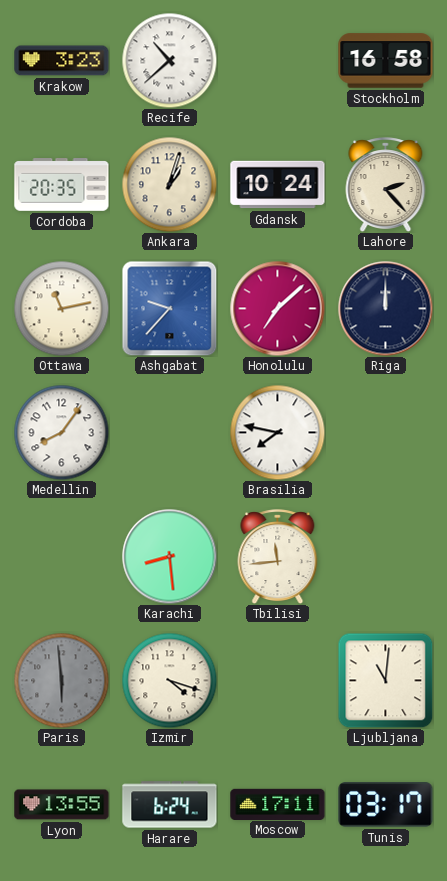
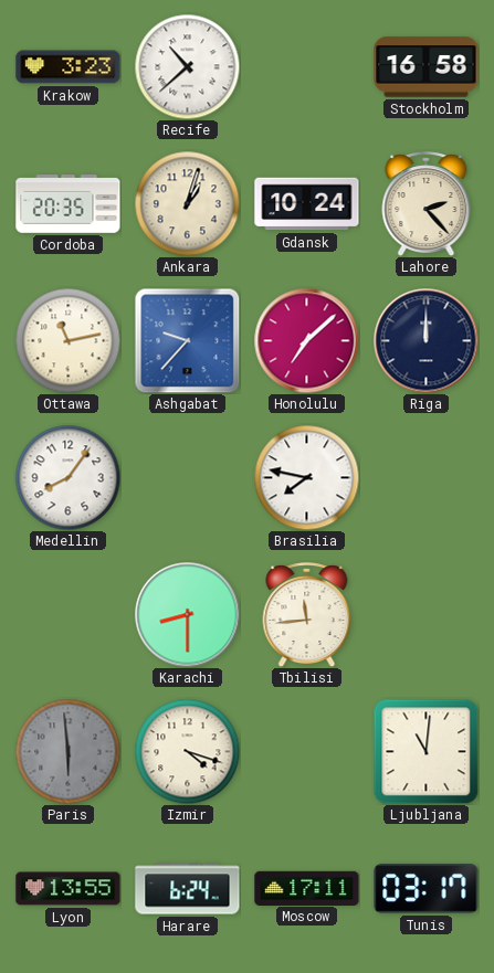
Karachi: 8:29 -> 8:30 (187, 614)
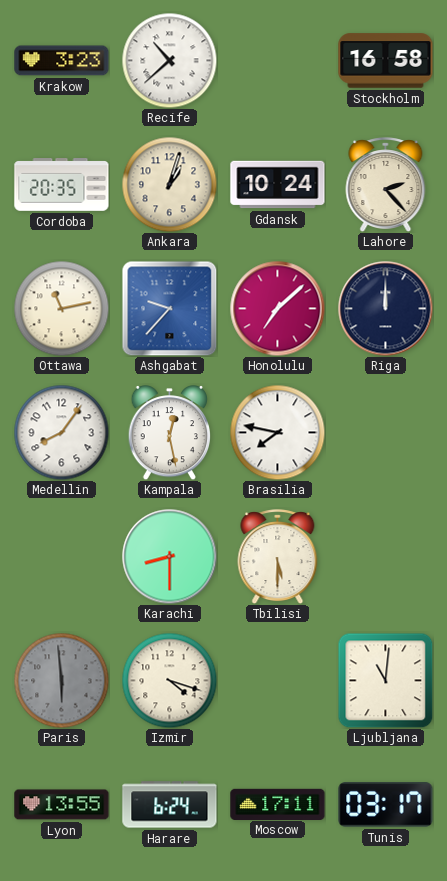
Kampala: none -> 12:28 (169, 433)
Tbilisi: 11:44 -> 5:30 (278, 557)
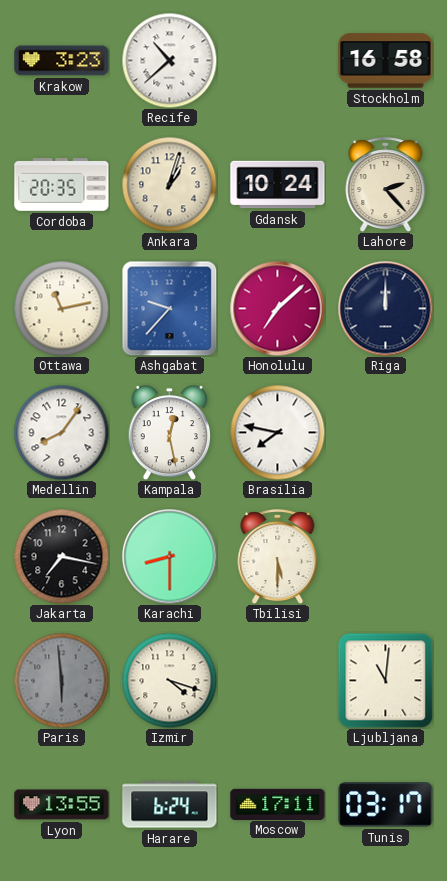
Jakarta: none -> 7:17 (61, 556)
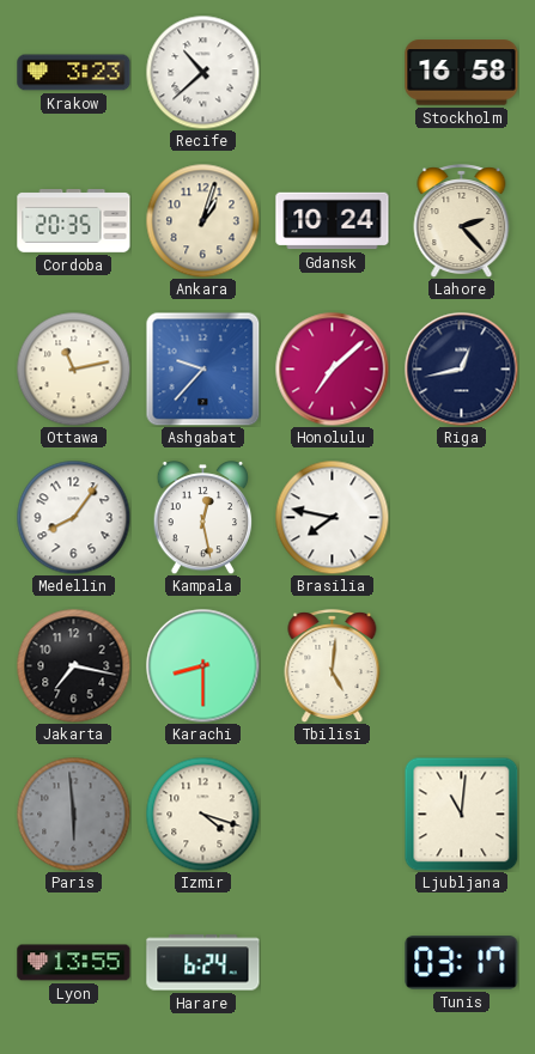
Riga: 12:00 -> 12:43 (461, 368)
Tbilisi: 5:30 -> 5:01 (333, 666)
Moscow: 17:11 -> none (278, 804)
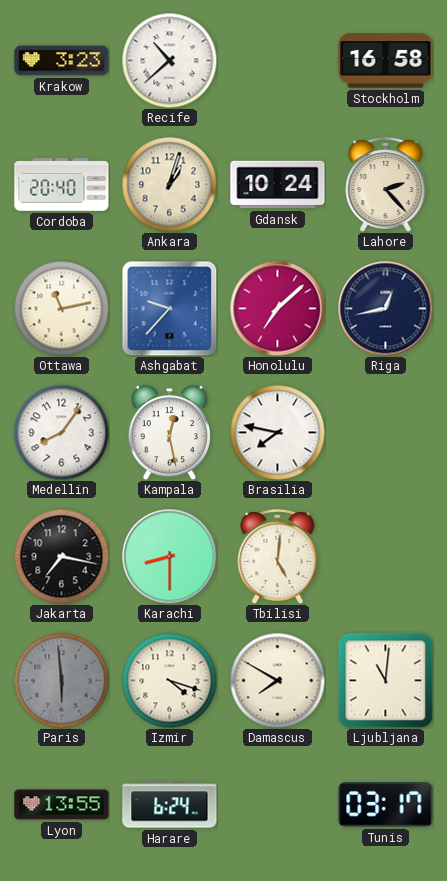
Cordoba: 20:35 -> 20:40 (62, 185)
Damascus: none -> 7:50 (277, 680)
